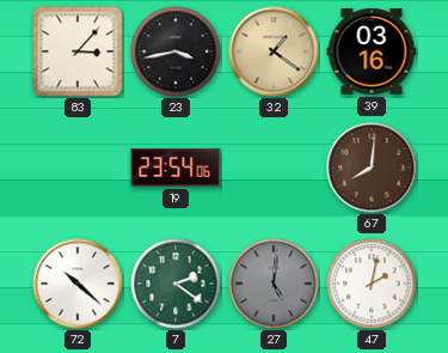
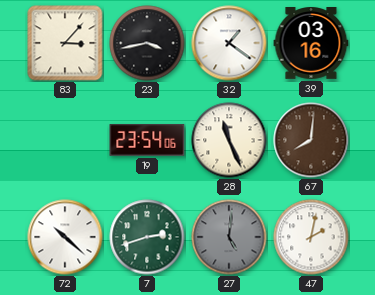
32 dial: champagne -> white (229, 43)
28: none -> 11:26 (229, 140)
7: 2:21 -> 2:42 (147, 237)
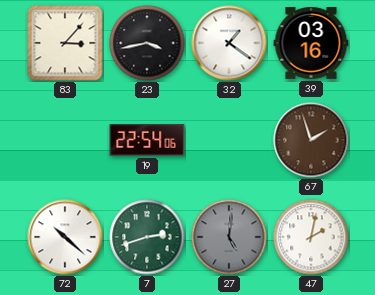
19: 23:54 -> 22:54 (147, 141)
28: 11:26 -> none (229, 140)
67: 8:01 -> 1:57 (311, 140)
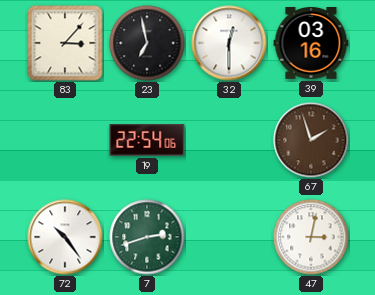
23: 3:43 -> 6:58 (147, 43)
32: 1:21 -> 12:30 (229, 43)
72: 10:22 -> 10:24 (65, 237)
27: 5:01 -> none (229, 237)
47: 2:02 -> 3:02 (311, 237)
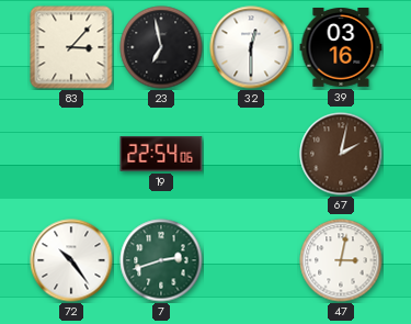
67: 1:57 -> 2:02 (341, 154)
